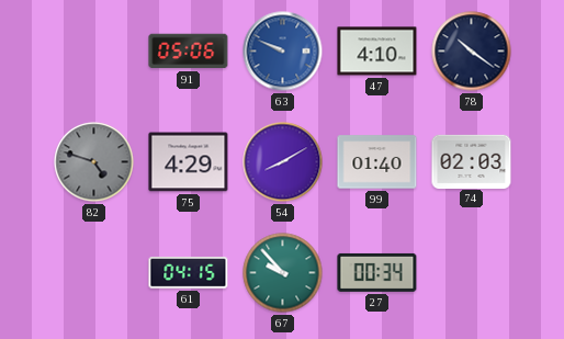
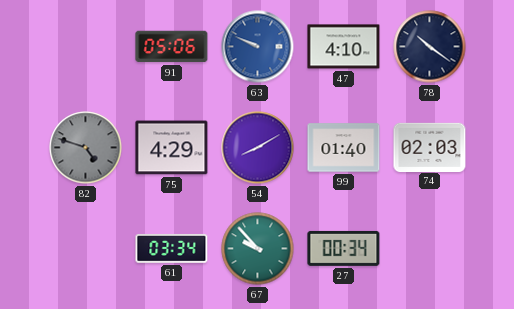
61: 04:15 -> 03:34 (172, 248)
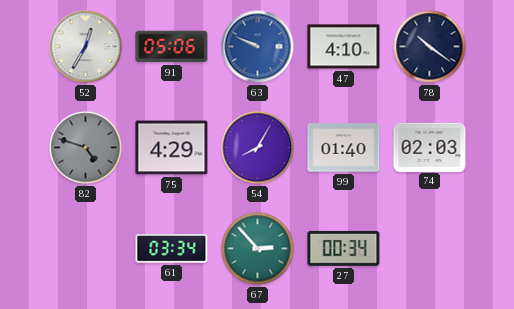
52: none -> 12:35 (86, 47)
54: 8:10 -> 8:05 (258, 148)
67: 9:53 -> 2:53 (258, 249)
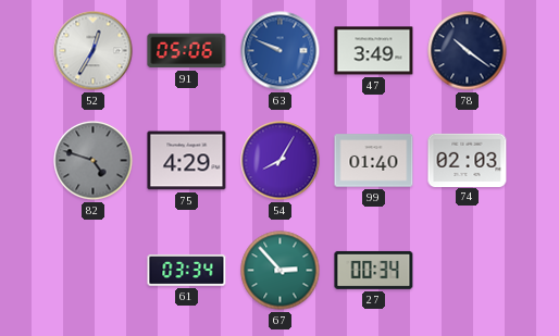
47: 4:10 -> 3:49 (374, 51)
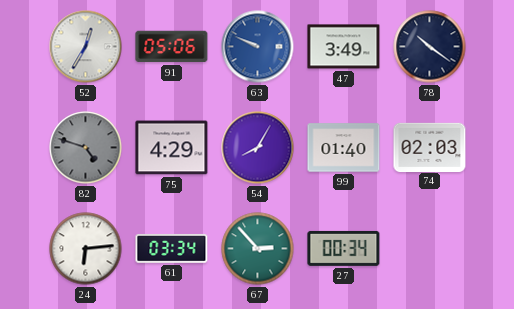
24: none -> 6:14 (86, 249)
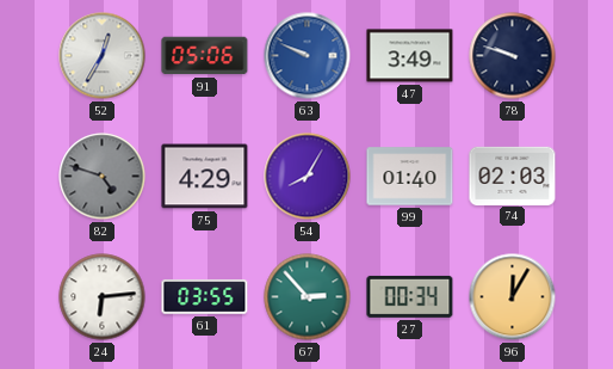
78: 10:21 -> 9:48 (513, 56)
61: 03:34 -> 03:55 (205, 296)
96: none -> 12:05 (513, 297)
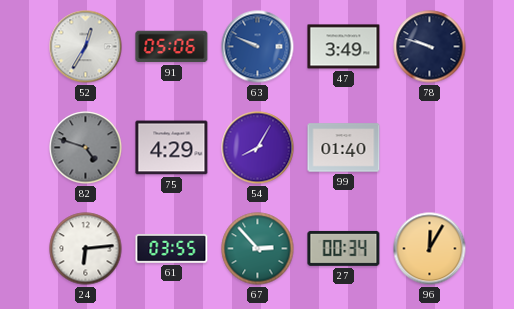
74: 02:03 -> none (513, 176)
